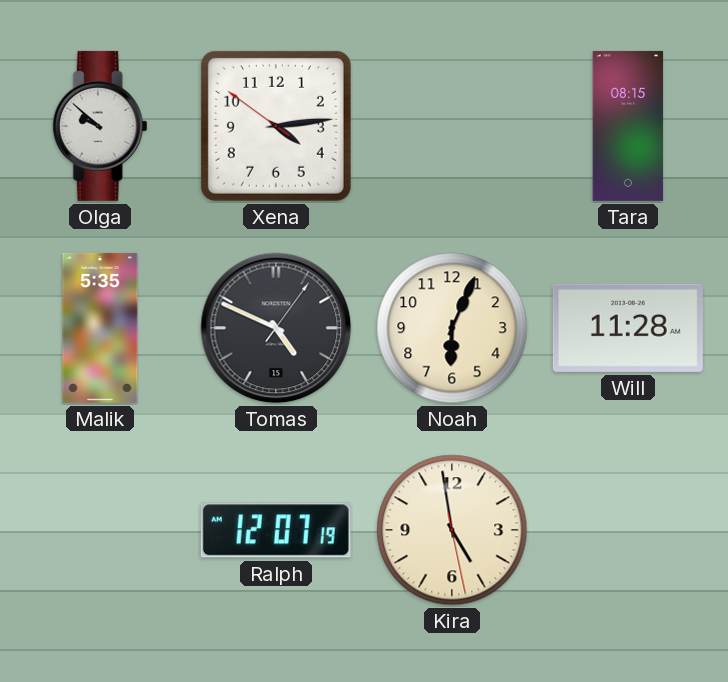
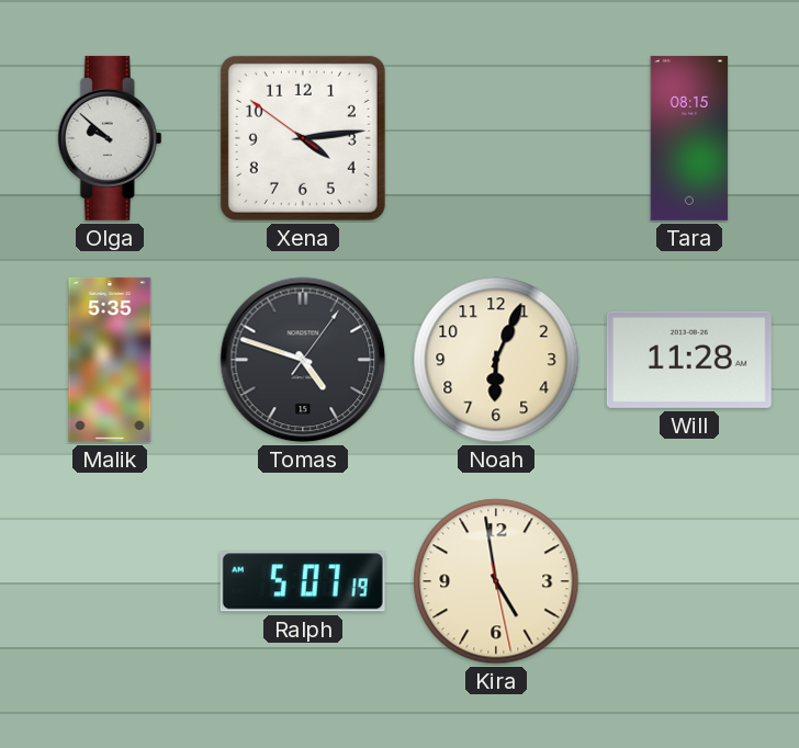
Tomas: 4:49 -> 4:48 (303, 360)
Ralph: 12:07 -> 5:07 (303, 581)
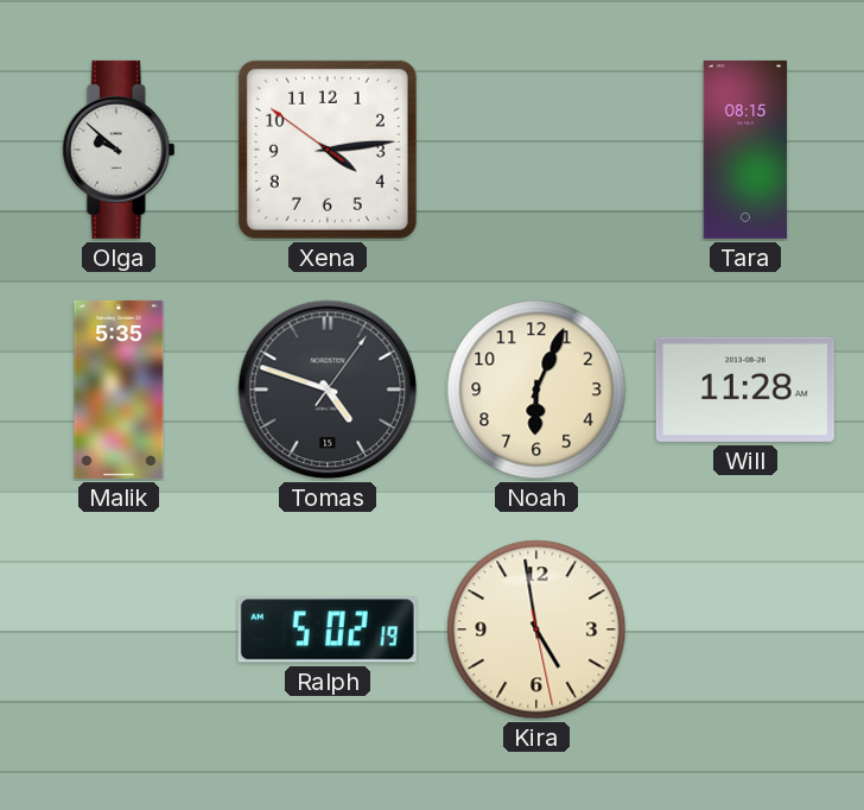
Ralph: 5:07 -> 5:02 (328, 629)
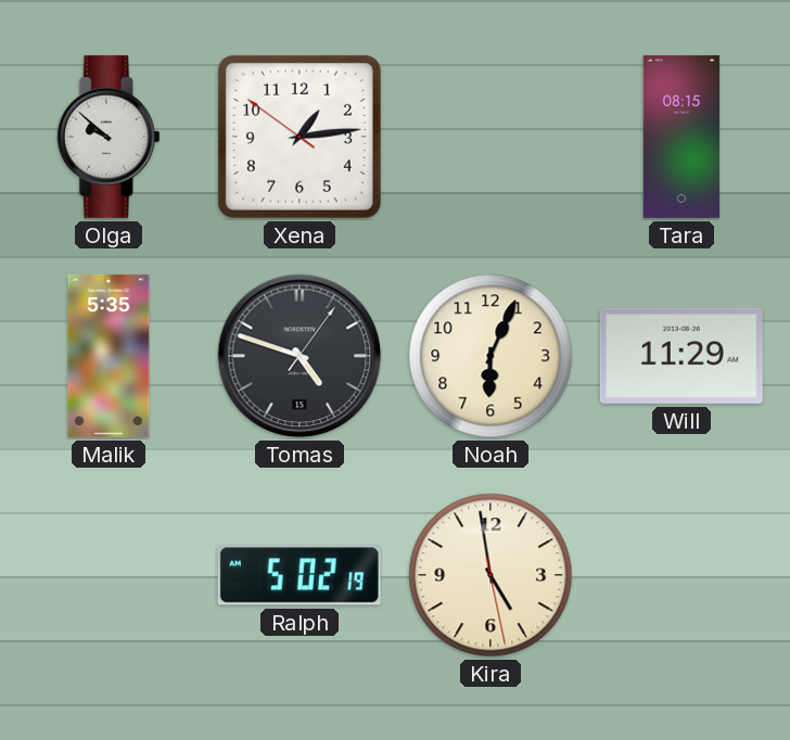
Xena: 4:13 -> 1:13 (300, 137)
Will: 11:28 -> 11:29 (681, 356)
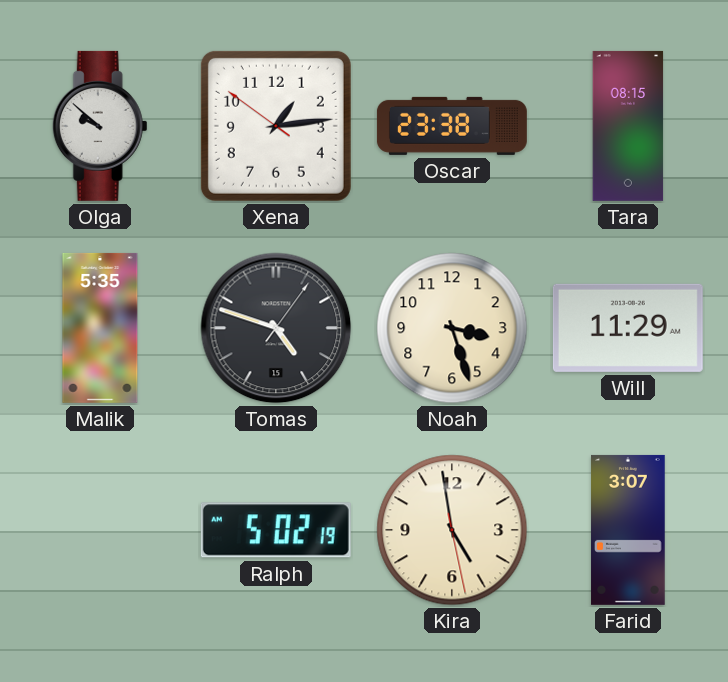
Oscar: none -> 23:38 (452, 126)
Noah: 6:04 -> 3:27 (452, 328)
Farid: none -> 3:07 (628, 530)
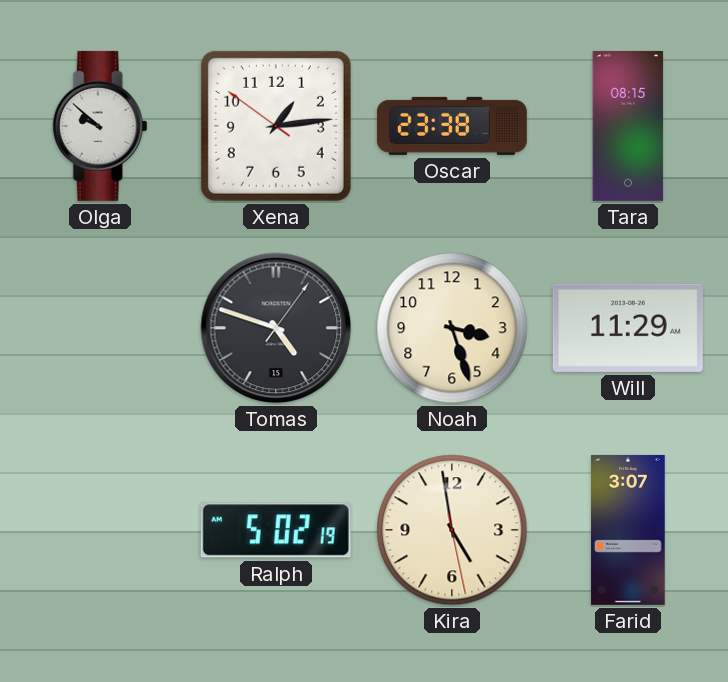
Malik: 5:35 -> none (100, 328)
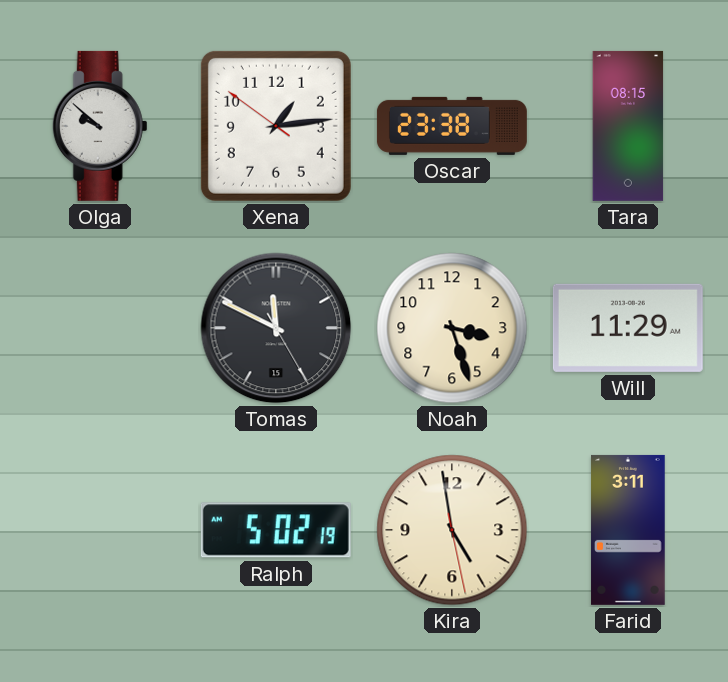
Tomas: 4:48 -> 11:49 (276, 328)
Farid: 3:07 -> 3:11 (628, 530)
